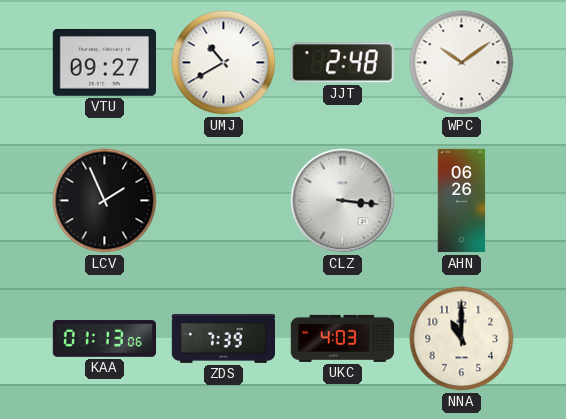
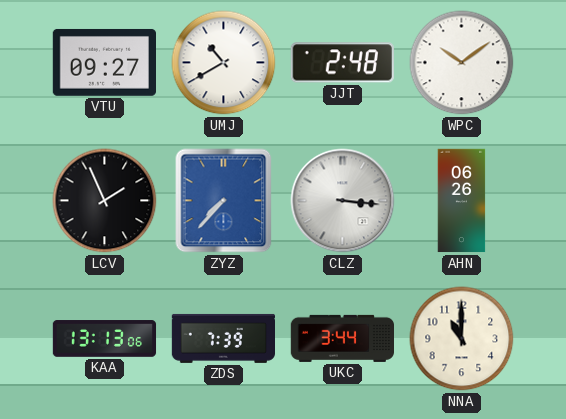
ZYZ: none -> 7:37 (224, 201)
KAA: 01:13 -> 13:13 (105, 339)
UKC: 4:03 -> 3:44 (342, 338)
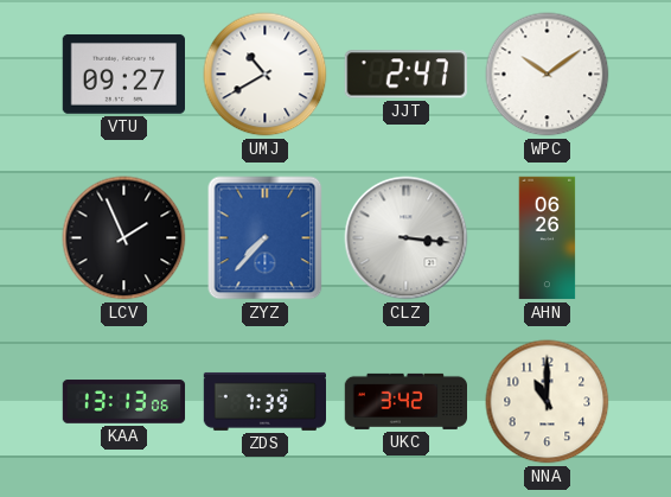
JJT: 2:48 -> 2:47 (405, 75)
UKC: 3:44 -> 3:42 (405, 401)
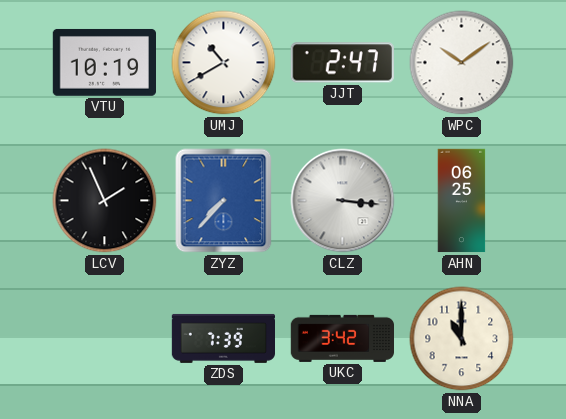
VTU: 09:27 -> 10:19 (104, 63)
AHN: 06:26 -> 06:25 (462, 201)
KAA: 13:13 -> none (124, 402)
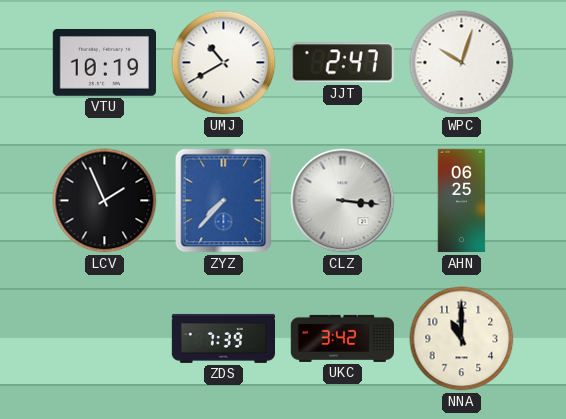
WPC: 10:09 -> 10:03 (462, 63)
